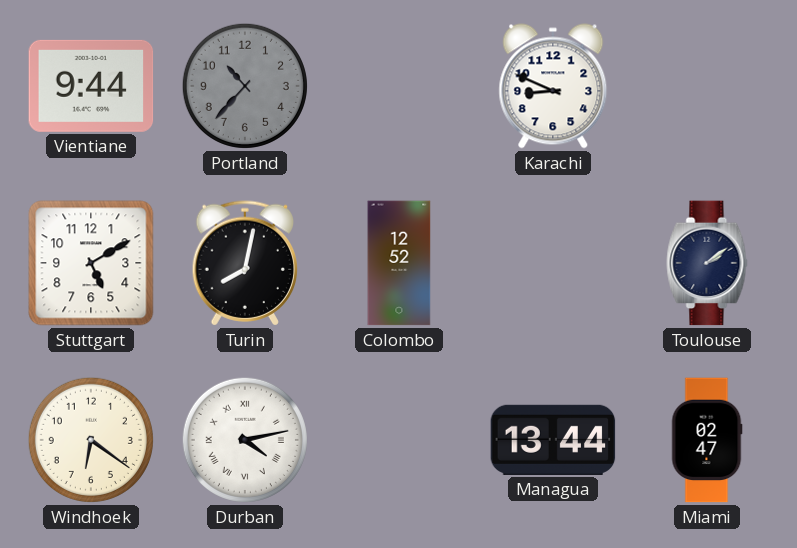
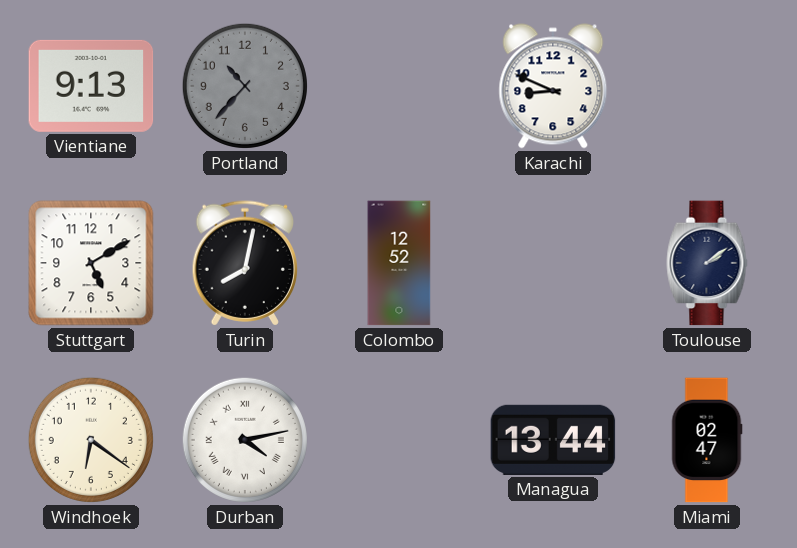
Vientiane: 9:44 -> 9:13 (91, 86)
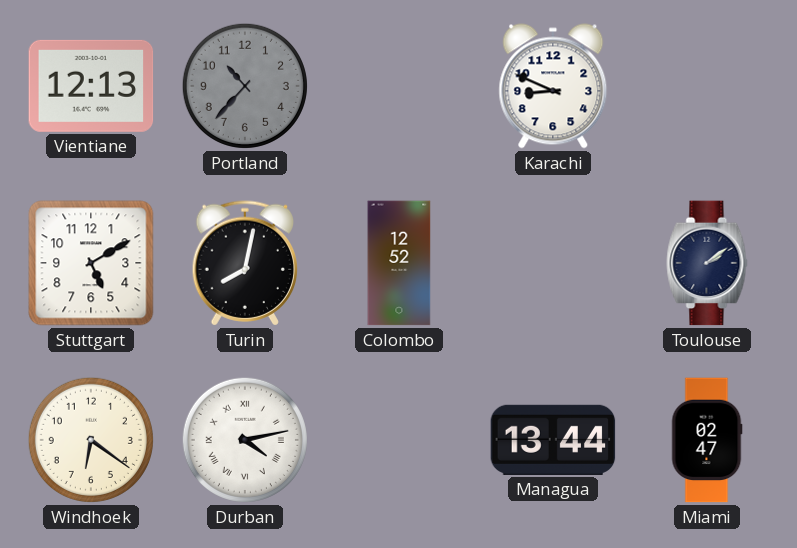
Vientiane: 9:13 -> 12:13 (91, 86)
